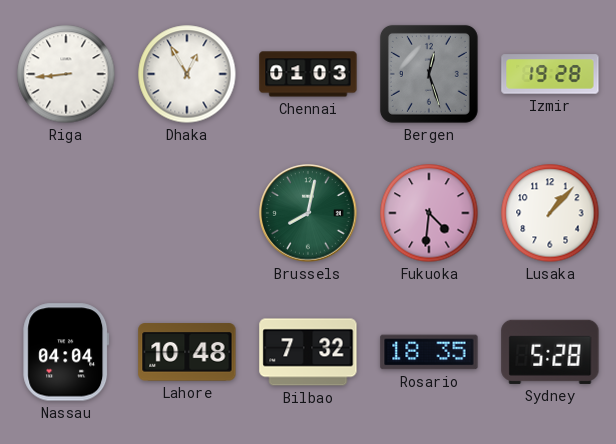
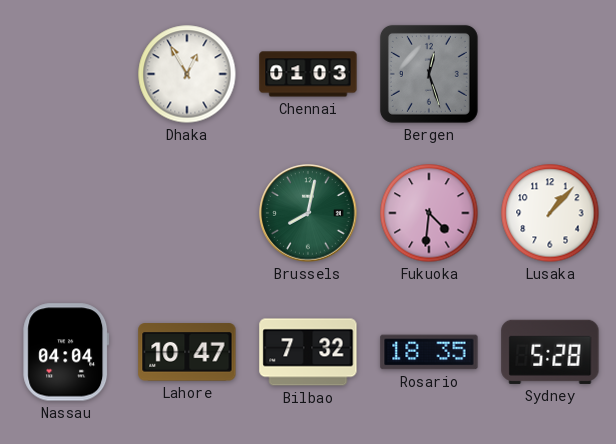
Riga: 8:44 -> none (66, 74)
Izmir: 19:28 -> none (550, 74)
Lahore: 10:48 -> 10:47 (187, 352)
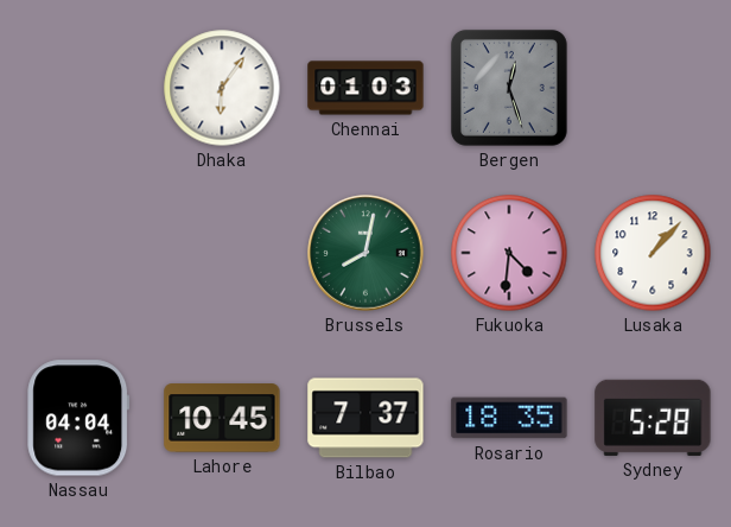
Dhaka: 12:55 -> 6:06 (222, 88)
Lahore: 10:47 -> 10:45 (222, 418)
Bilbao: 7:32 -> 7:37 (366, 418)
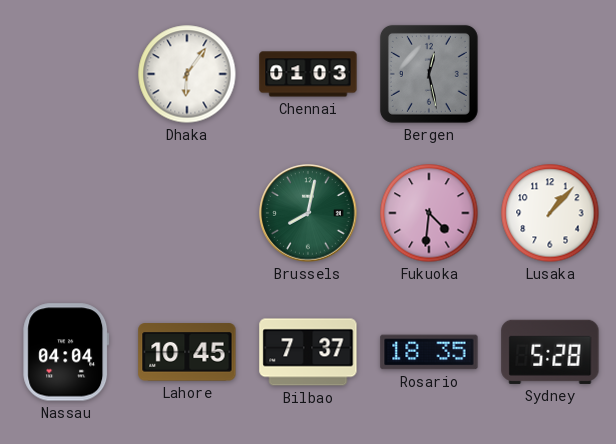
Bergen: 12:27 -> 12:28 (429, 74)
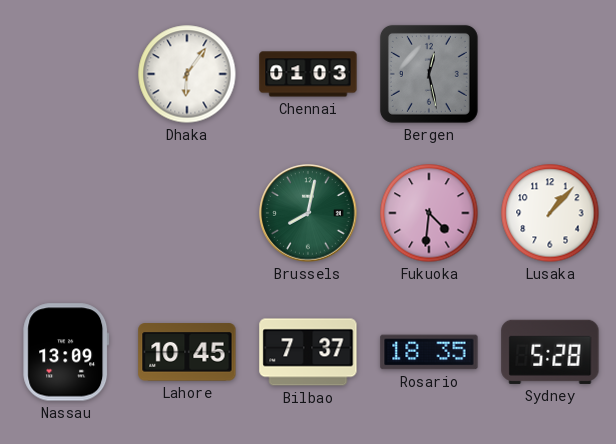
Nassau: 04:04 -> 13:09 (66, 352)
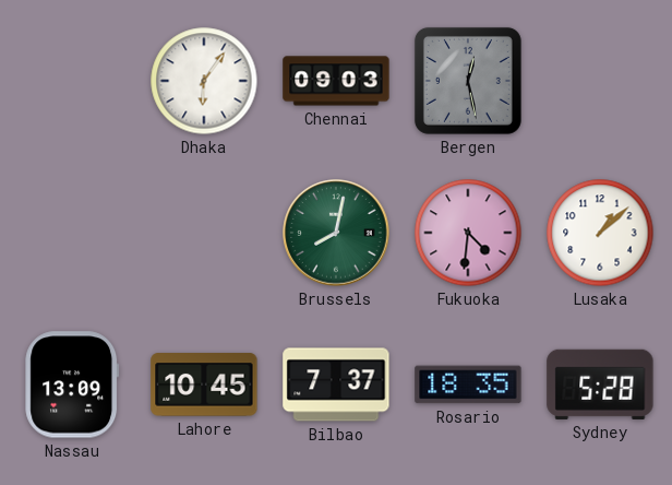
Chennai: 01:03 -> 09:03 (336, 81)
Lusaka: 1:07 -> 1:08 (600, 233)
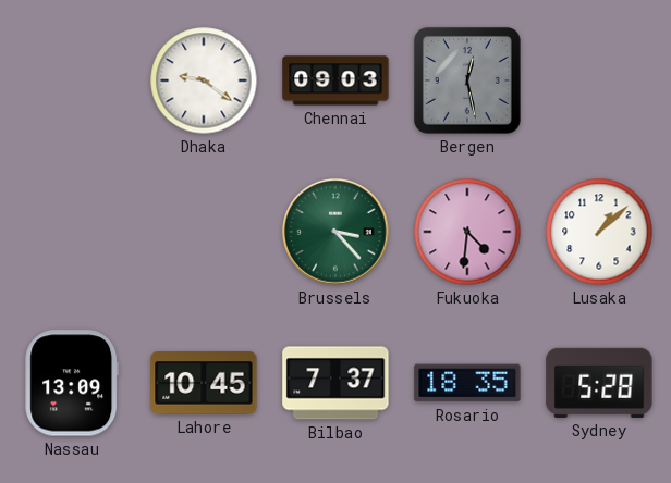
Dhaka: 6:06 -> 9:21 (204, 81)
Brussels: 8:02 -> 3:23 (335, 232)
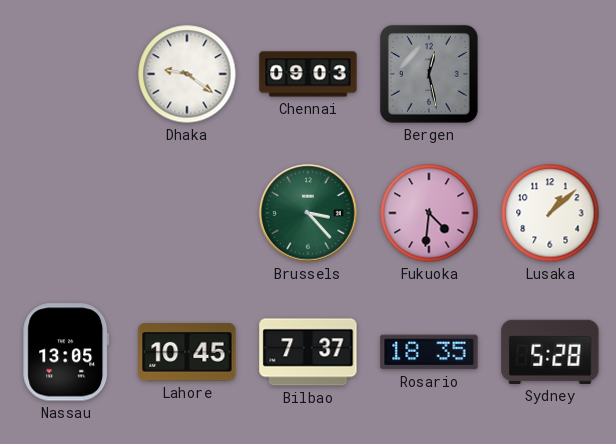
Nassau: 13:09 -> 13:05 (66, 352)
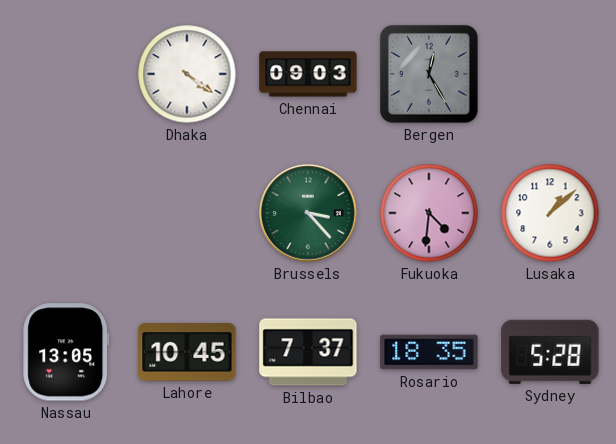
Dhaka: 9:21 -> 4:21 (187, 74)
Bergen: 12:28 -> 12:25 (429, 74)
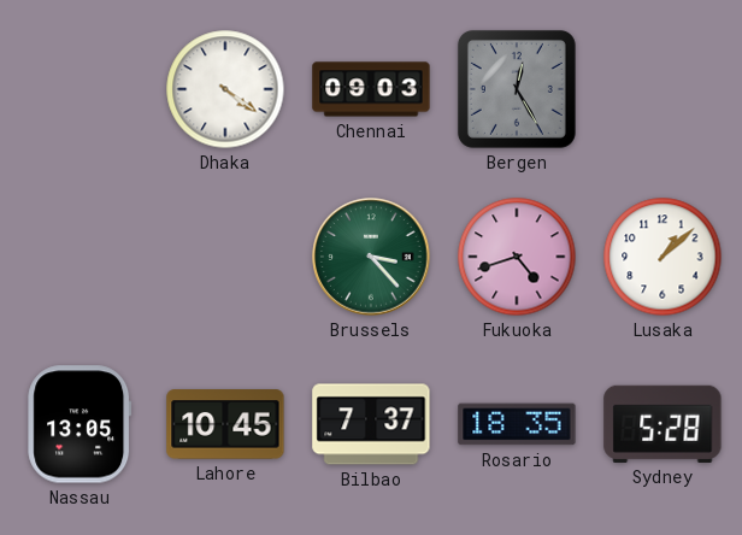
Fukuoka: 4:31 -> 4:42 (517, 257)
